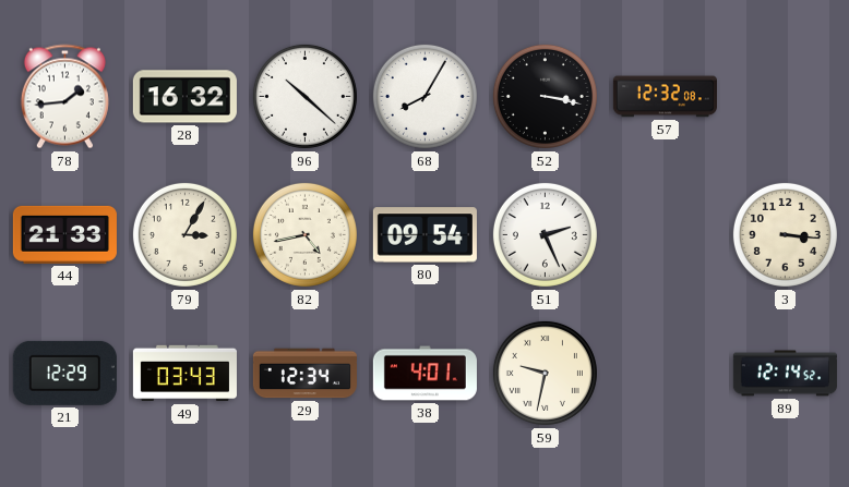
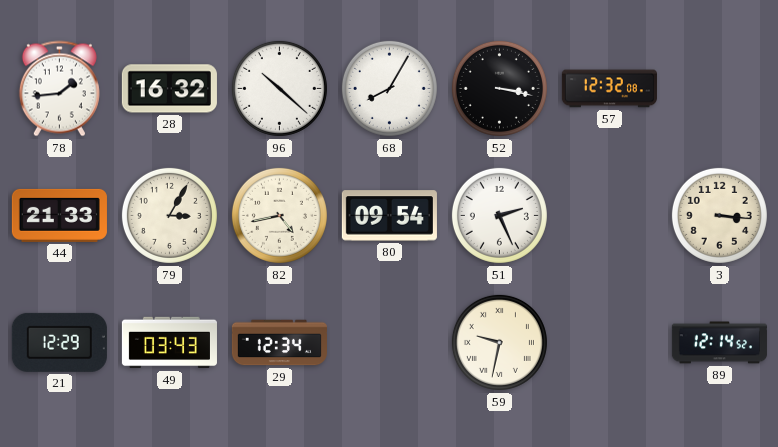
38: 4:01 -> none (424, 374)
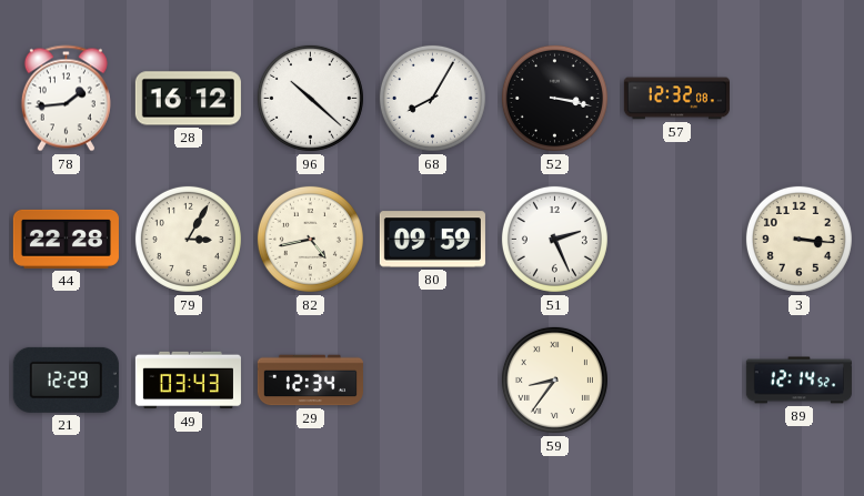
28: 16:32 -> 16:12 (188, 99)
44: 21:33 -> 22:28 (66, 239)
80: 09:54 -> 09:59 (432, 240)
59: 9:32 -> 8:36 (554, 379)
